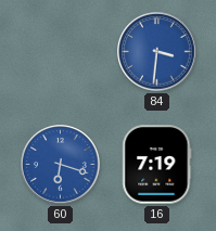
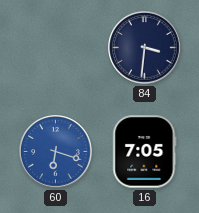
84 dial: blue -> navy (145, 48)
16: 7:19 -> 7:05 (145, 152)
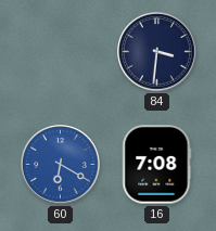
60: 6:18 -> 6:20 (61, 165)
16: 7:05 -> 7:08 (157, 165)
